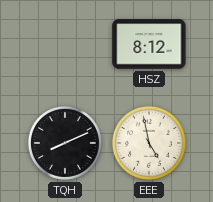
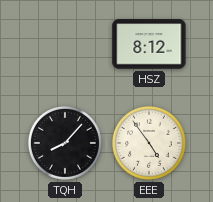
TQH: 8:11 -> 8:07 (65, 143)
EEE: 4:58 -> 4:54 (149, 143)
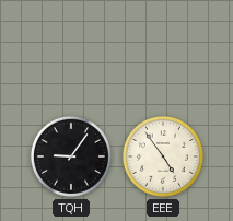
HSZ: 8:12 -> none (149, 44)
TQH: 8:07 -> 9:06 (71, 156)
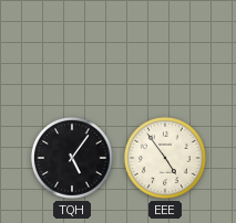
TQH: 9:06 -> 5:06 (72, 158)
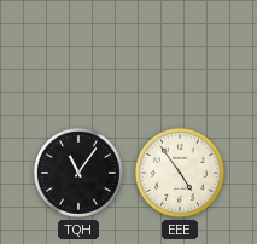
TQH: 5:06 -> 11:06 (78, 173)
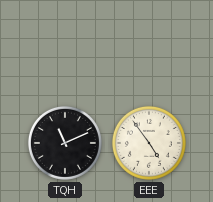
TQH: 11:06 -> 11:11 (65, 143)
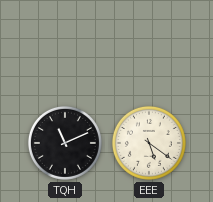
EEE: 4:54 -> 5:21 (149, 143)
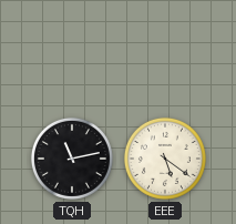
TQH: 11:11 -> 11:13 (72, 159)
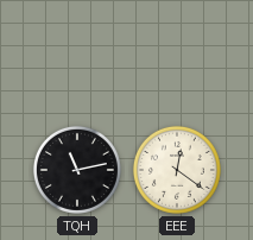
EEE: 5:21 -> 12:21 (177, 170)
